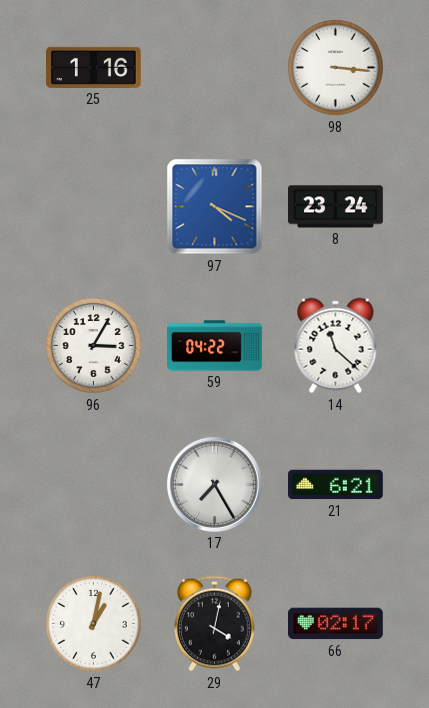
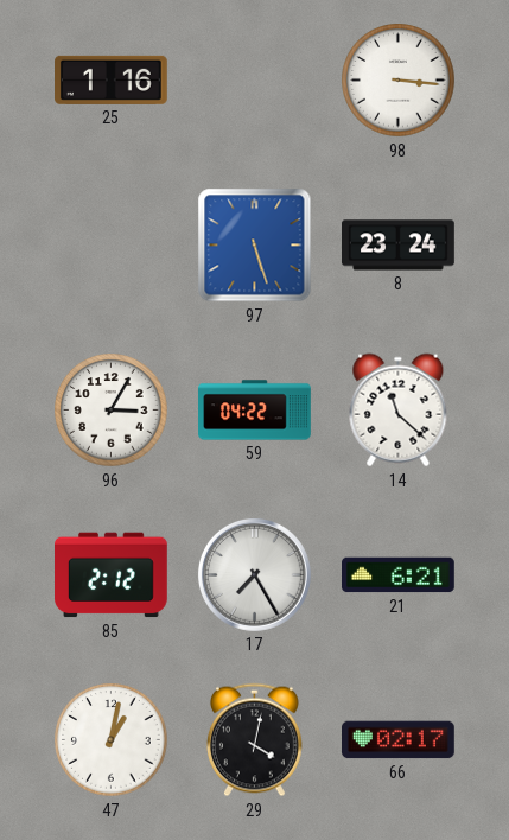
97: 4:19 -> 5:27 (255, 246)
85: none -> 2:12 (112, 575)
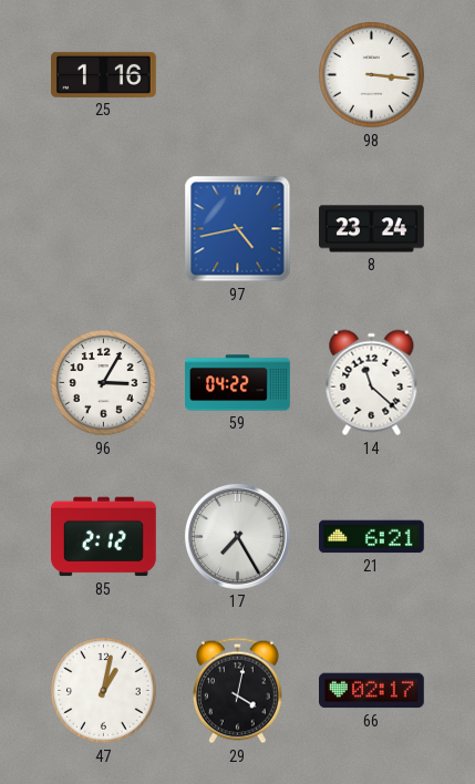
97: 5:27 -> 4:43 (238, 229)
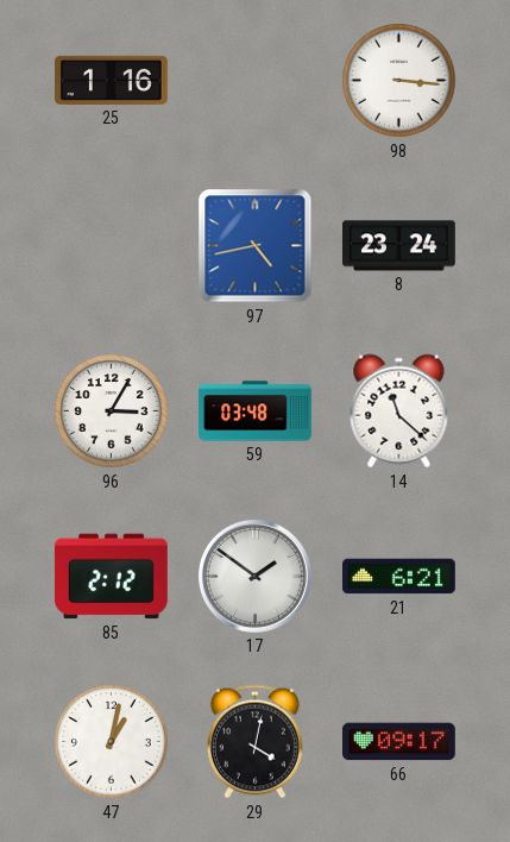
59: 04:22 -> 03:48 (256, 411)
17: 7:25 -> 1:51 (254, 576)
66: 02:17 -> 09:17 (399, 742)
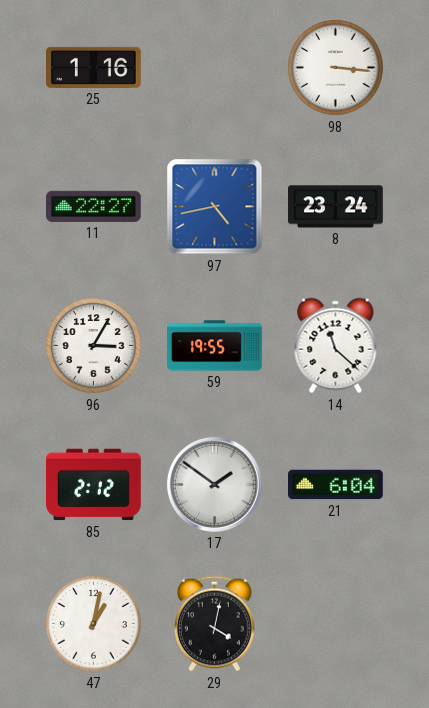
11: none -> 22:27 (94, 206)
59: 03:48 -> 19:55 (215, 346)
21: 6:21 -> 6:04 (336, 485)
66: 09:17 -> none (399, 742)
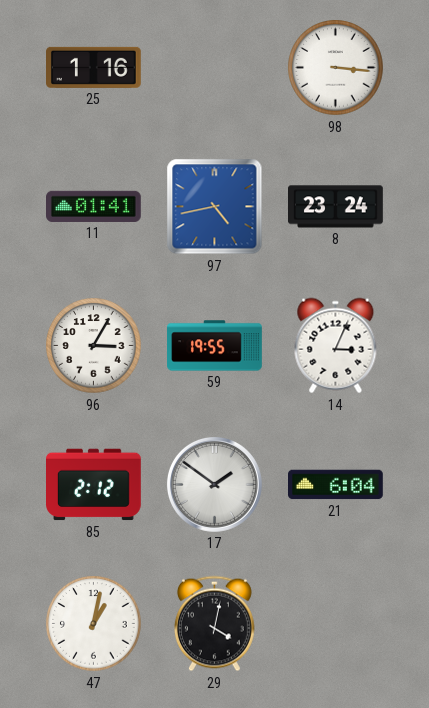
11: 22:27 -> 01:41 (94, 206)
14: 11:22 -> 3:04 (336, 346)
